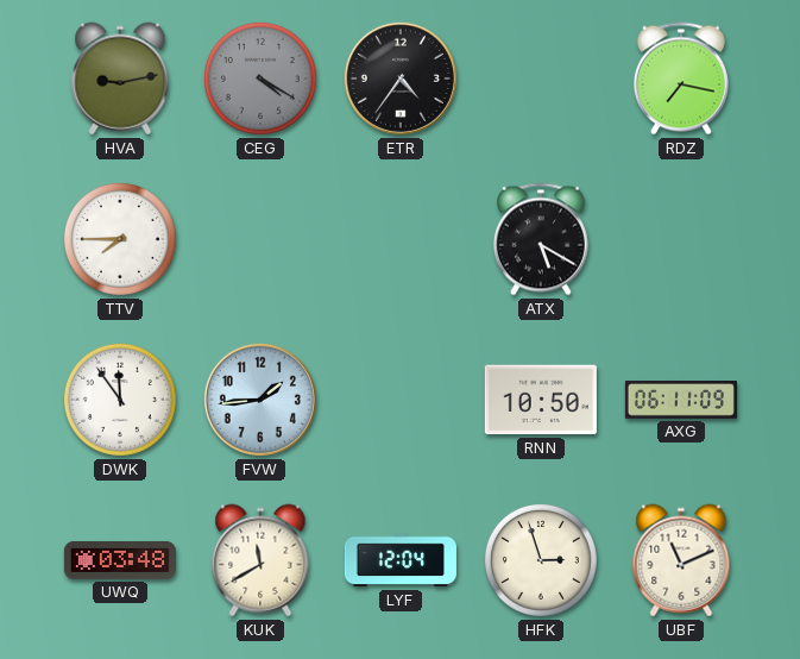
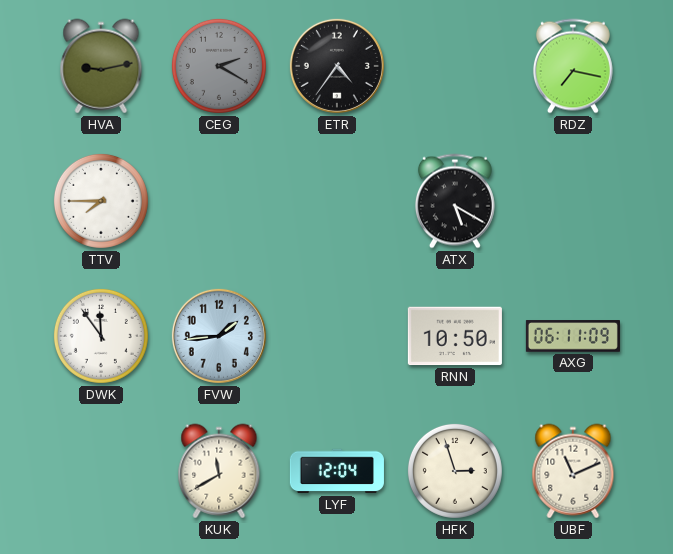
CEG: 4:20 -> 2:20 (219, 66)
UWQ: 03:48 -> none (120, 560)
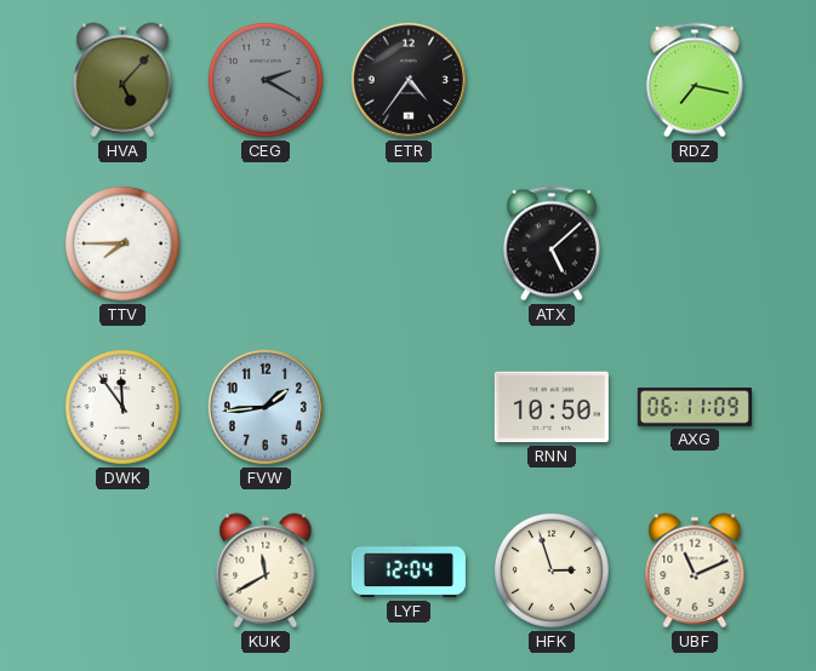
HVA: 9:13 -> 5:07 (122, 80)
ATX: 5:20 -> 5:08 (552, 243)
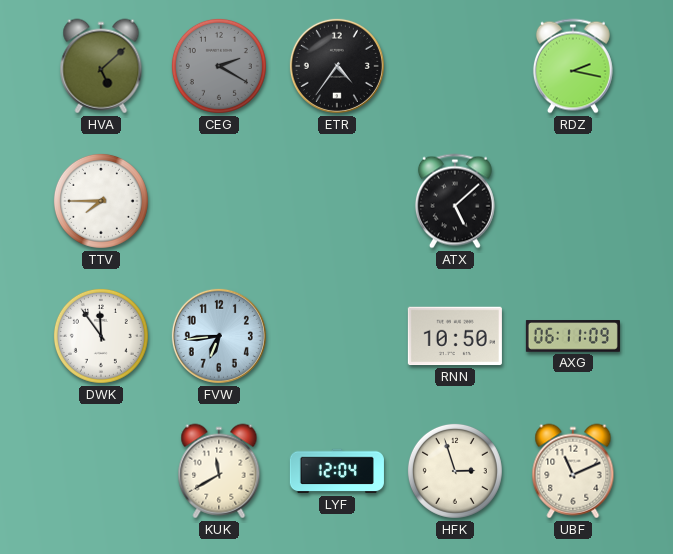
HVA: 5:07 -> 5:08 (101, 66)
RDZ: 7:17 -> 2:17 (573, 66)
FVW: 1:44 -> 6:44 (219, 336)
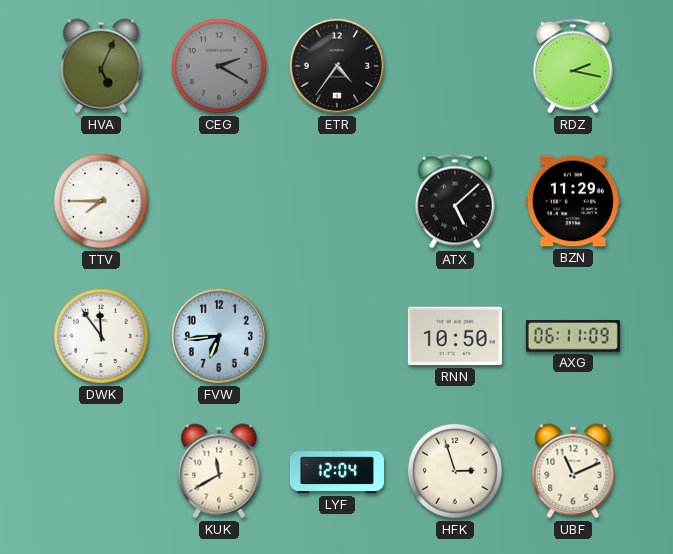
HVA: 5:08 -> 5:04 (101, 66)
BZN: none -> 11:29 (573, 201)
